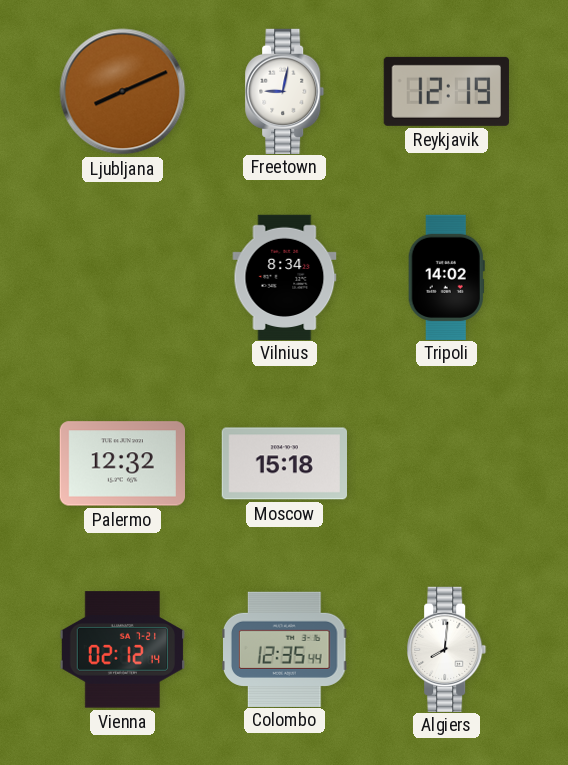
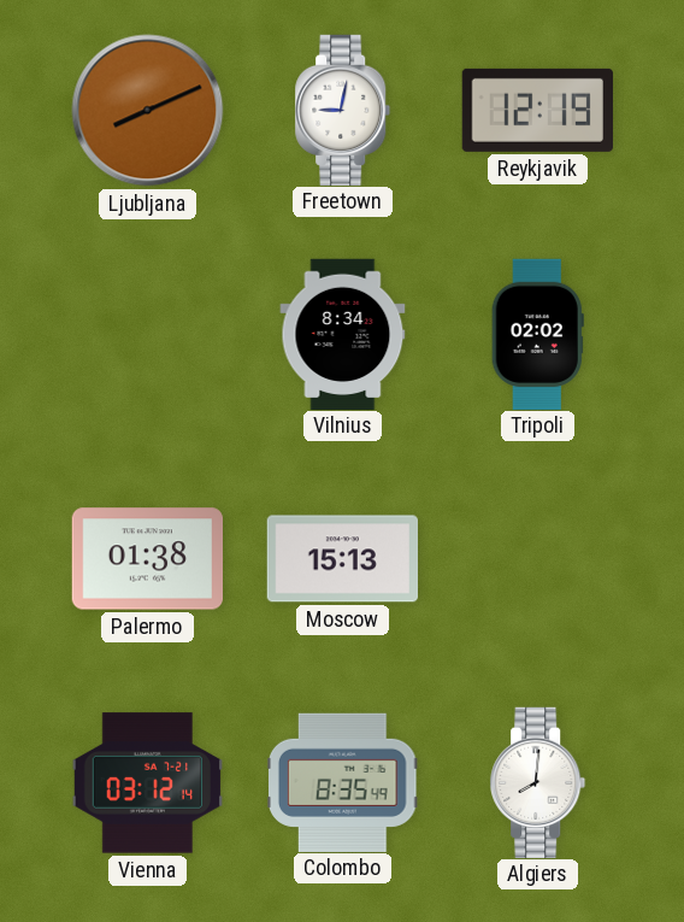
Tripoli: 14:02 -> 02:02 (537, 334)
Palermo: 12:32 -> 01:38 (147, 559)
Moscow: 15:18 -> 15:13 (342, 559)
Vienna: 02:12 -> 03:12 (147, 783)
Colombo: 12:35 -> 8:35 (343, 782)
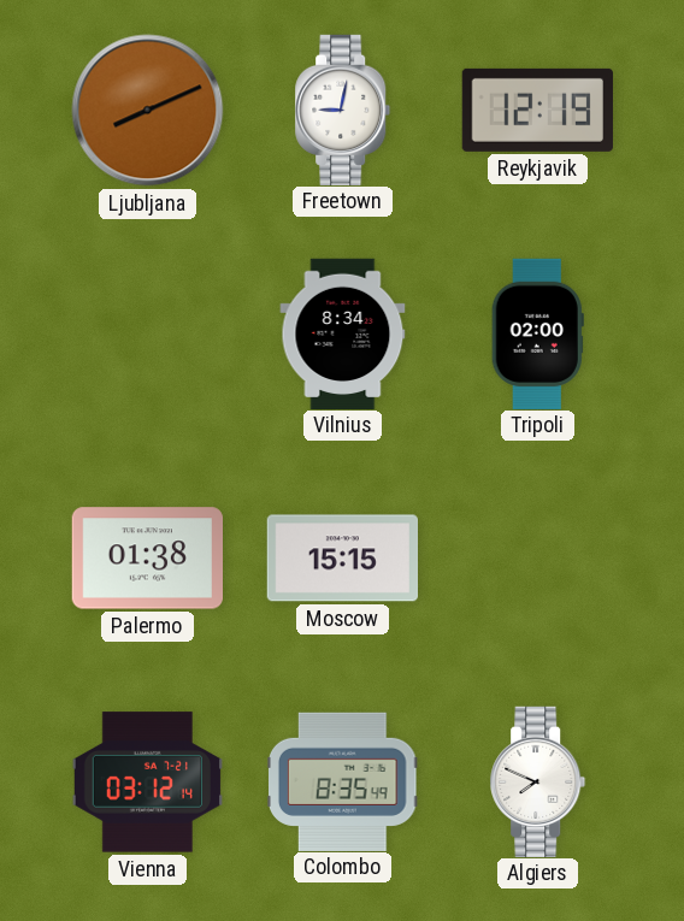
Tripoli: 02:02 -> 02:00 (537, 333)
Moscow: 15:13 -> 15:15 (342, 559)
Algiers: 8:01 -> 7:49 (538, 781)
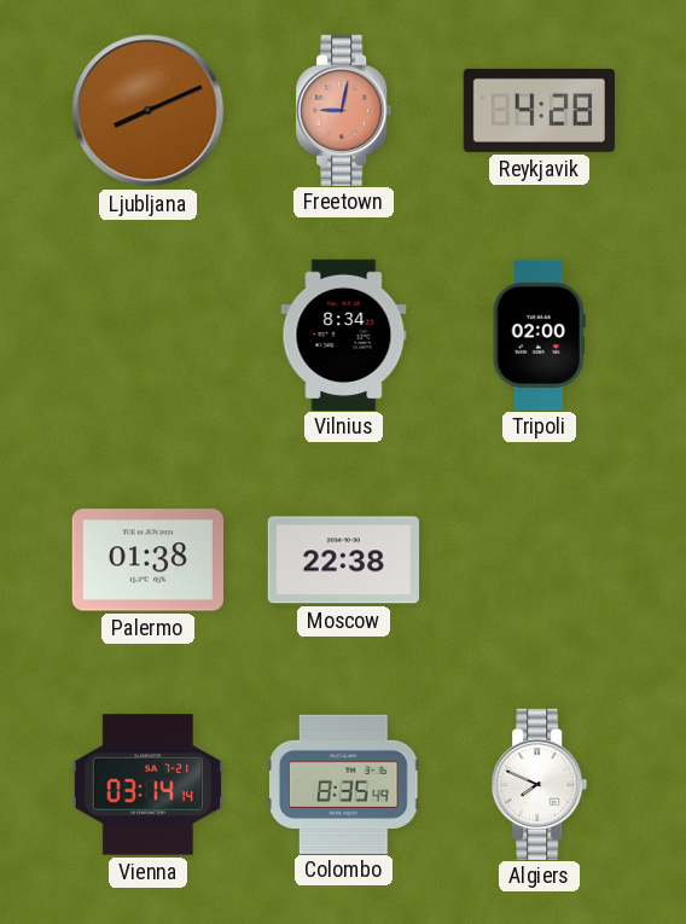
Freetown dial: white -> salmon (344, 110)
Reykjavik: 12:19 -> 4:28 (539, 110)
Moscow: 15:15 -> 22:38 (343, 560)
Vienna: 03:12 -> 03:14 (147, 785)
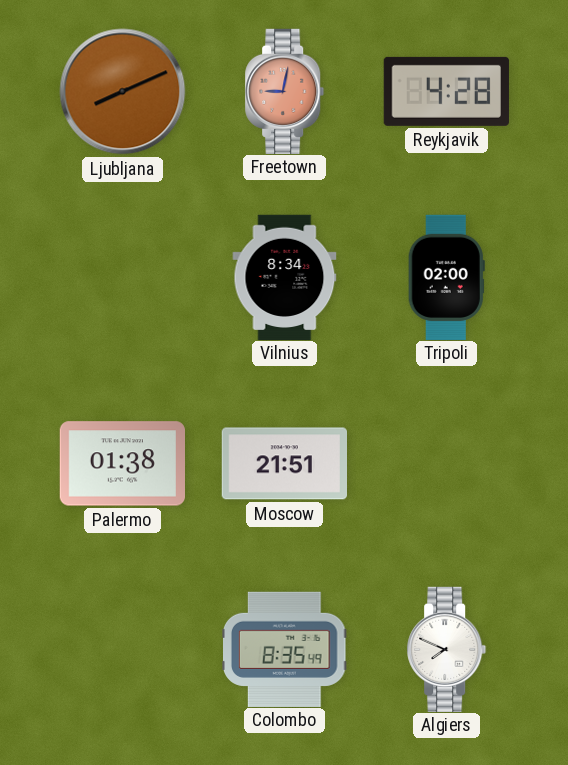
Moscow: 22:38 -> 21:51 (284, 464)
Vienna: 03:14 -> none (147, 785)
